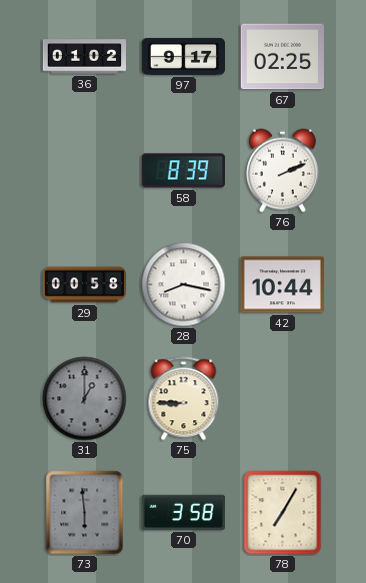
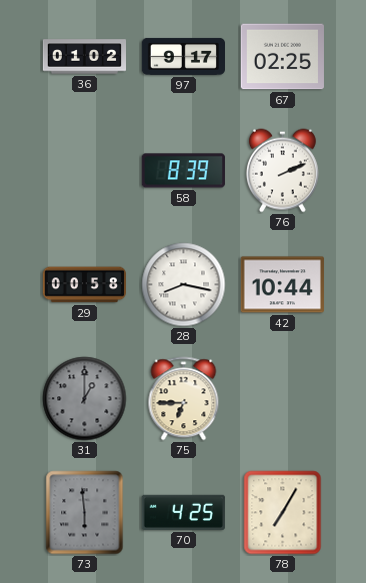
75: 8:45 -> 6:45 (184, 399)
70: 3:58 -> 4:25 (183, 512)
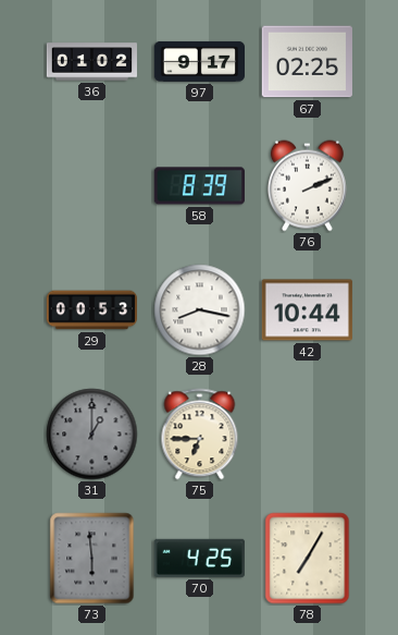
29: 00:58 -> 00:53 (91, 310)
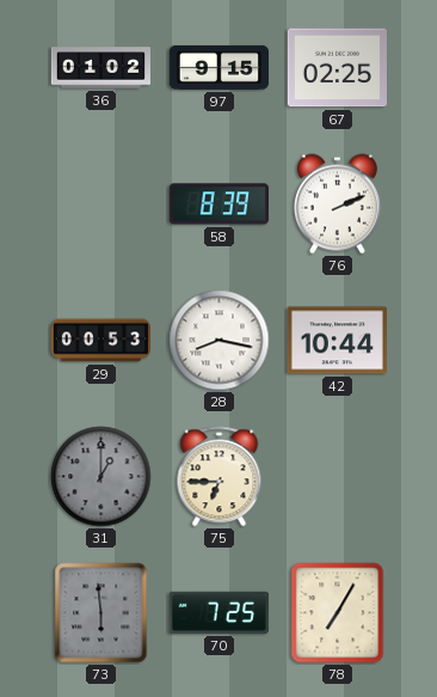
97: 9:17 -> 9:15 (219, 67)
70: 4:25 -> 7:25 (219, 612)
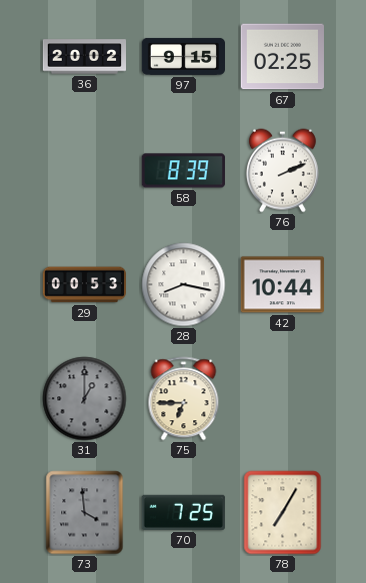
36: 01:02 -> 20:02 (84, 57)
73: 5:59 -> 3:59 (85, 513)
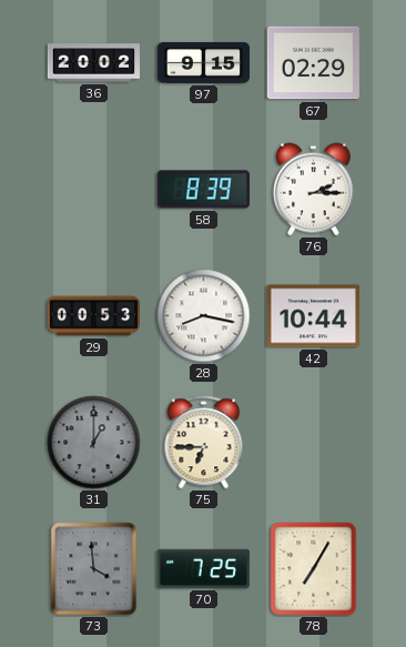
67: 02:25 -> 02:29 (313, 63)
76: 2:11 -> 2:15 (313, 190)
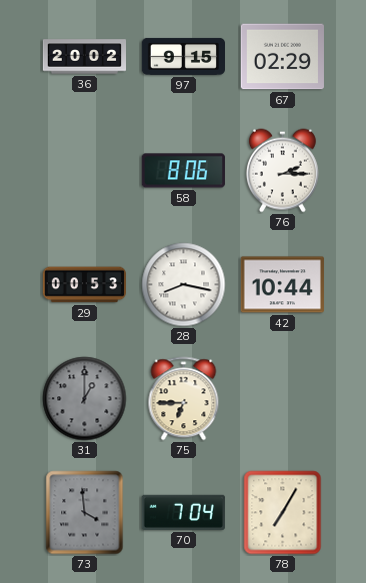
58: 8:39 -> 8:06 (183, 171)
70: 7:25 -> 7:04 (183, 512)
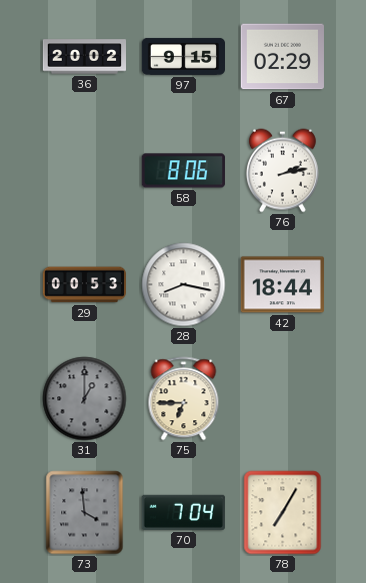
76: 2:15 -> 2:13 (282, 171)
42: 10:44 -> 18:44 (282, 285)
